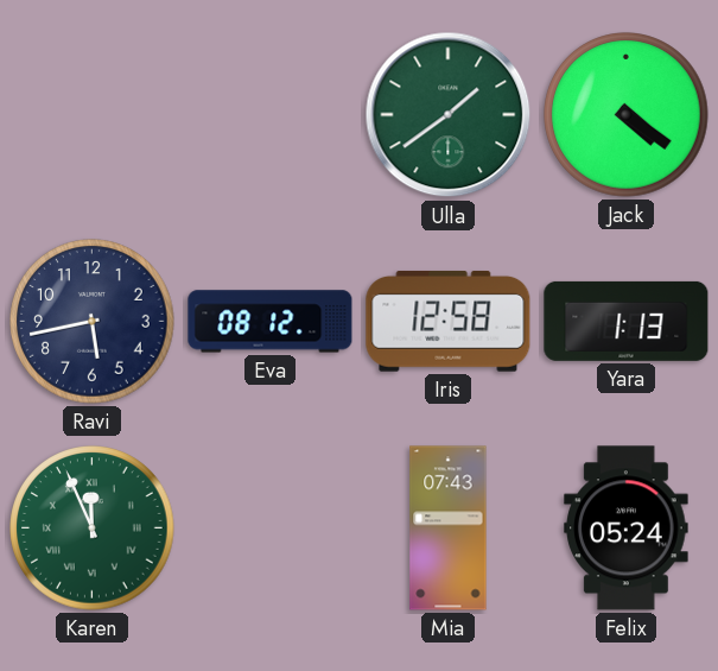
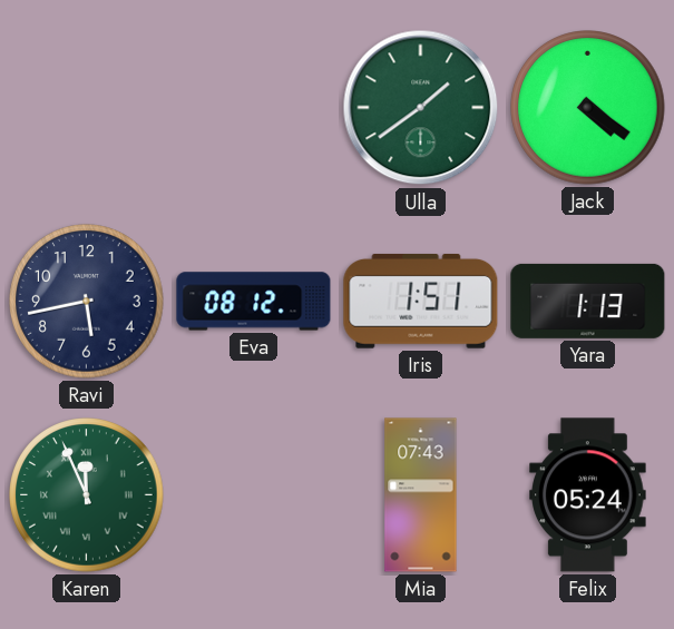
Iris: 12:58 -> 1:51 (421, 302)
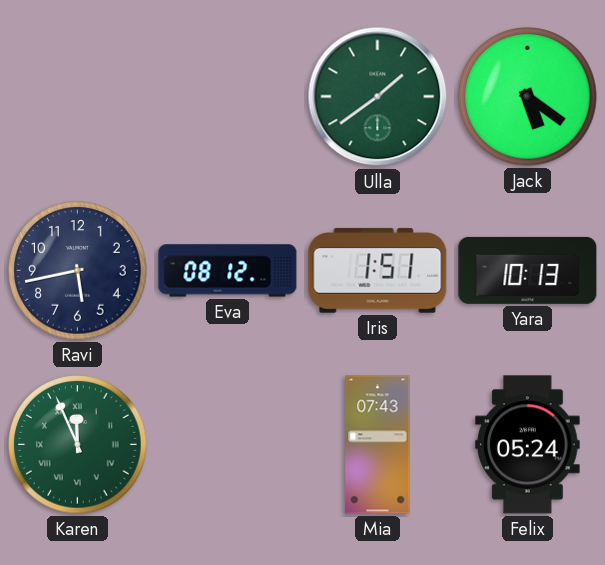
Jack: 4:21 -> 5:21 (528, 97)
Yara: 1:13 -> 10:13 (528, 270)
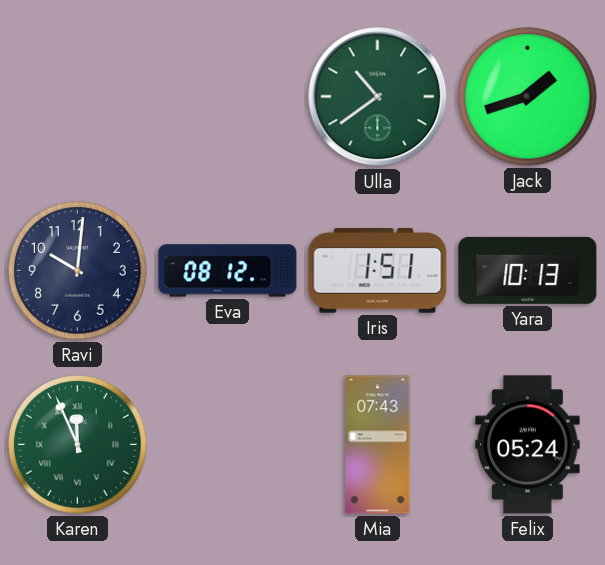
Ulla: 1:39 -> 10:39 (378, 97)
Jack: 5:21 -> 1:42 (528, 97)
Ravi: 5:43 -> 10:01 (78, 271)
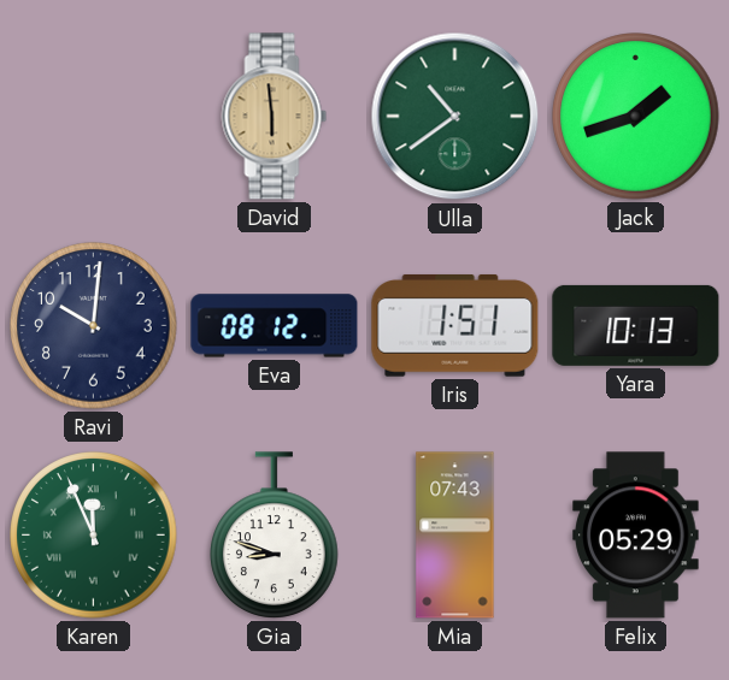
David: none -> 5:59 (275, 117)
Gia: none -> 8:48 (275, 536)
Felix: 05:24 -> 05:29 (636, 536)
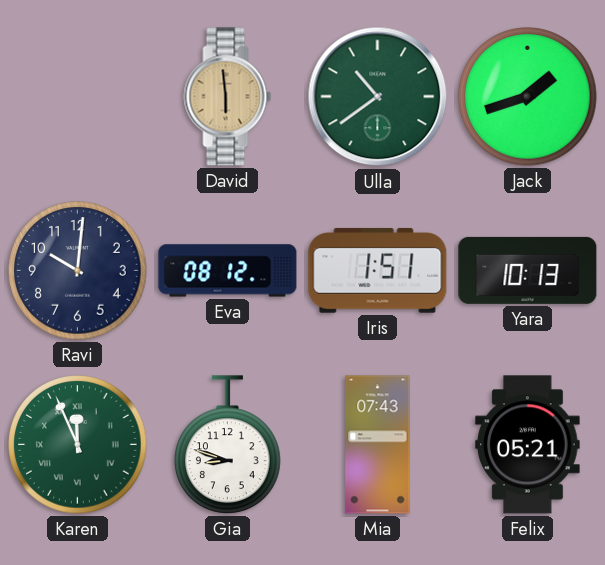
Felix: 05:29 -> 05:21 (528, 445)
